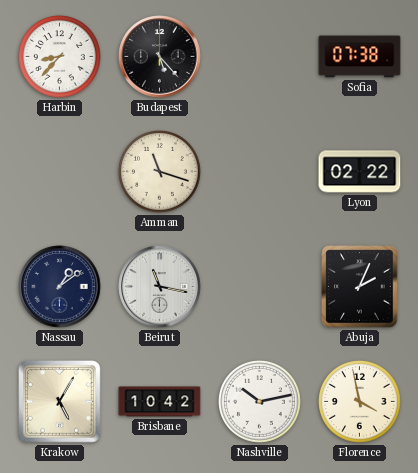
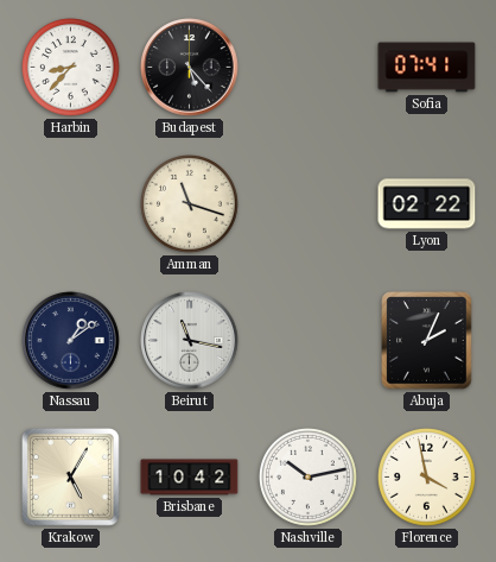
Sofia: 07:38 -> 07:41 (427, 68)
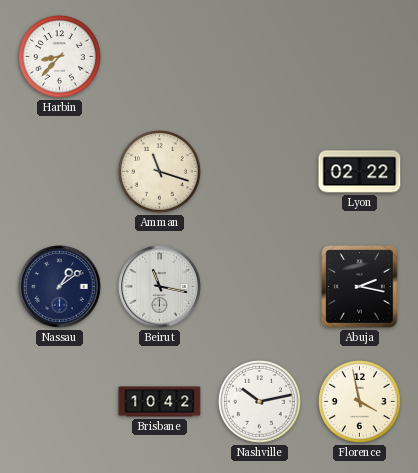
Budapest: 5:23 -> none (190, 68)
Sofia: 07:41 -> none (427, 68)
Abuja: 2:04 -> 2:17 (360, 287)
Krakow: 5:05 -> none (71, 478)
